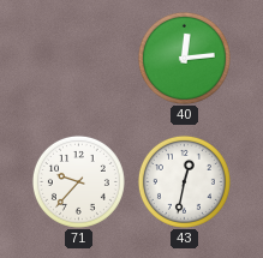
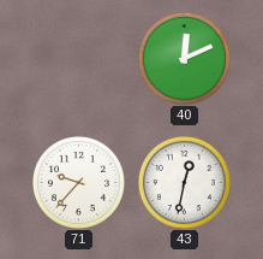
40: 12:14 -> 12:11 (184, 58)
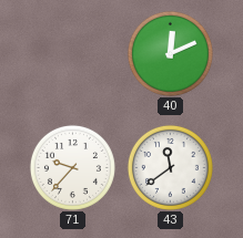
43: 12:32 -> 11:39 (170, 167)
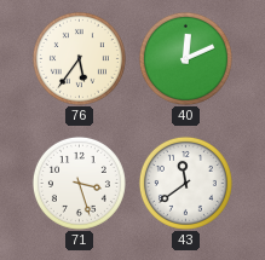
76: none -> 5:36 (79, 58)
71: 9:37 -> 3:27 (79, 183)
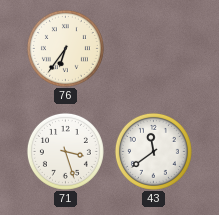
76: 5:36 -> 6:36 (65, 48)
40: 12:11 -> none (185, 58)
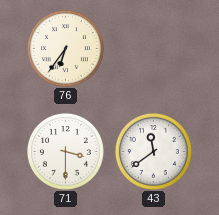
71: 3:27 -> 3:30 (65, 151)
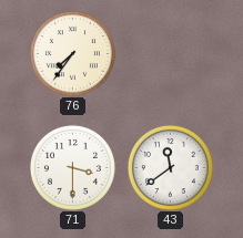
76: 6:36 -> 7:36 (72, 53)
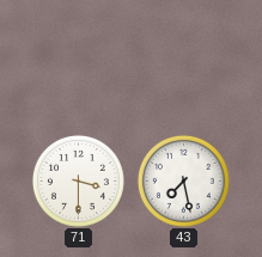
76: 7:36 -> none (72, 53)
43: 11:39 -> 7:28 (183, 180)
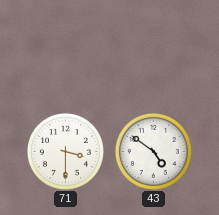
43: 7:28 -> 4:51 (153, 151)
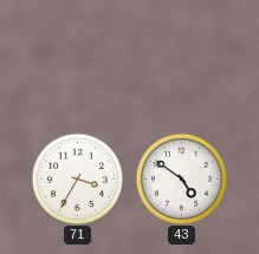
71: 3:30 -> 3:35 (77, 178)
